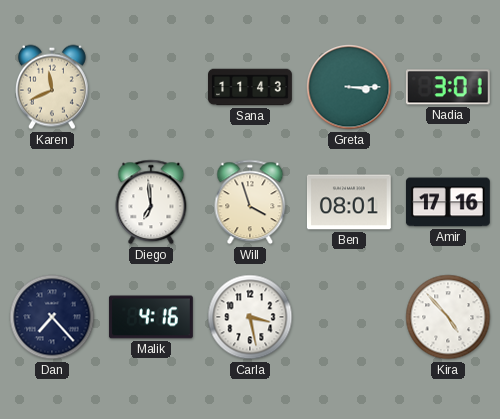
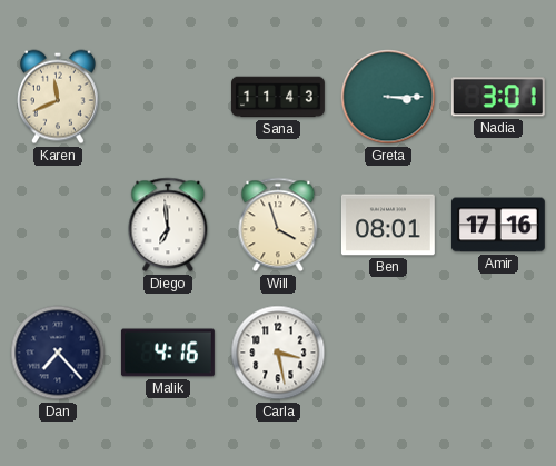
Kira: 4:53 -> none (448, 317)
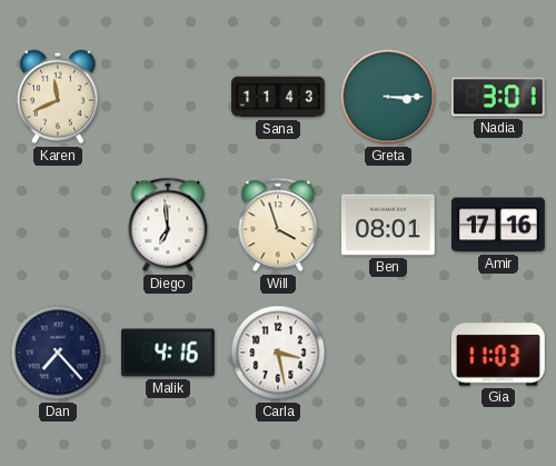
Gia: none -> 11:03 (498, 353)
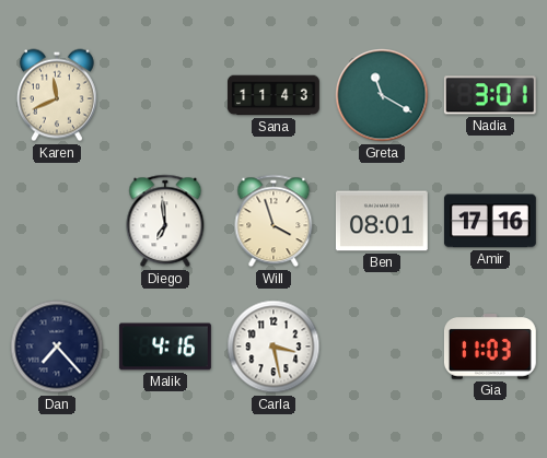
Greta: 3:15 -> 11:20 (382, 95)
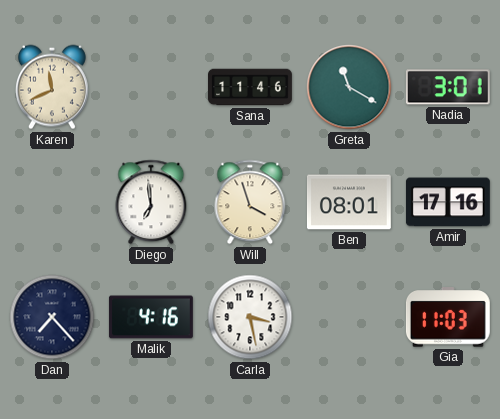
Sana: 11:43 -> 11:46 (251, 87)
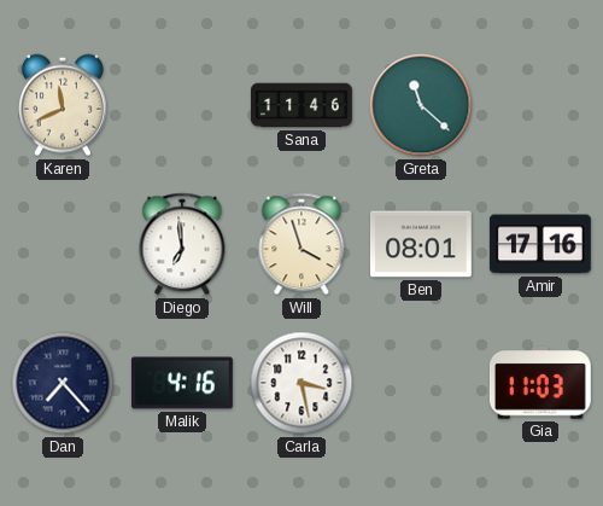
Greta: 11:20 -> 11:22 (421, 105)
Nadia: 3:01 -> none (448, 87)
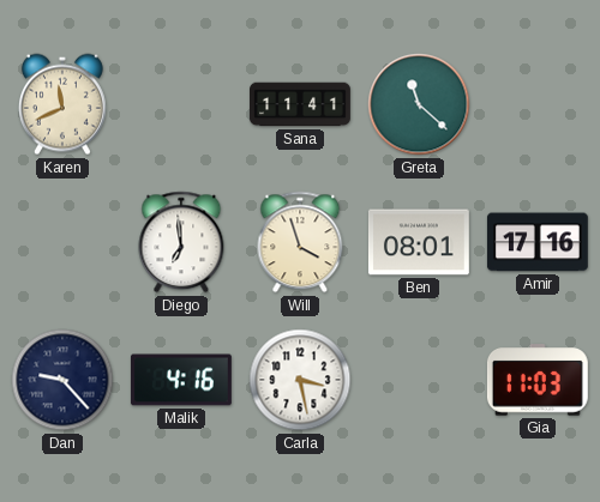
Sana: 11:46 -> 11:41 (301, 104)
Dan: 7:23 -> 9:23 (62, 380)
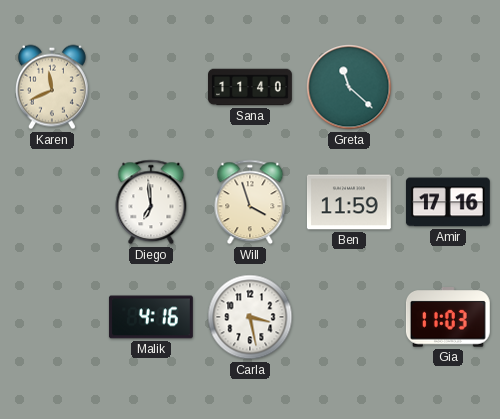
Sana: 11:41 -> 11:40 (251, 87)
Ben: 08:01 -> 11:59 (349, 202)
Dan: 9:23 -> none (62, 380)
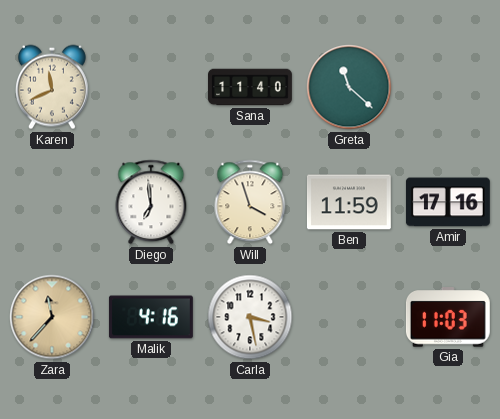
Zara: none -> 11:37 (52, 317)
